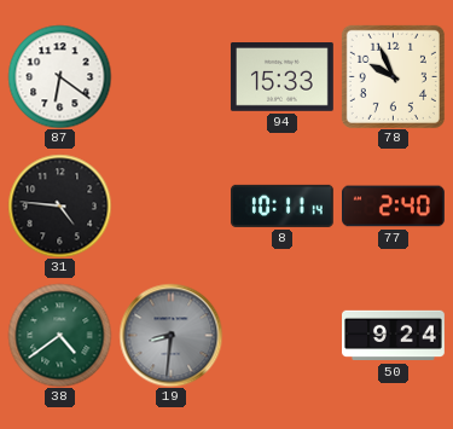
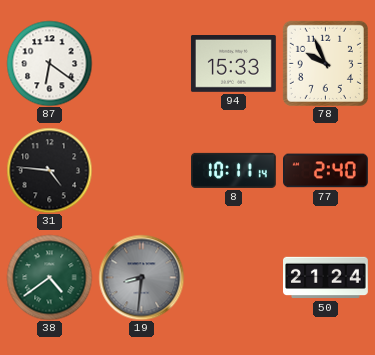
50: 9:24 -> 21:24 (326, 278)
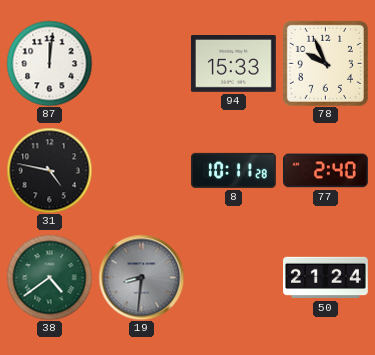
87: 6:21 -> 12:01 (49, 63)
31: 4:46 -> 4:47 (49, 170)
8: 10:11:14 -> 10:11:28 (234, 170)
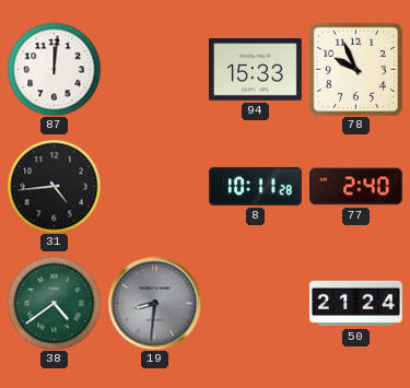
31: 4:47 -> 4:44 (54, 186)
